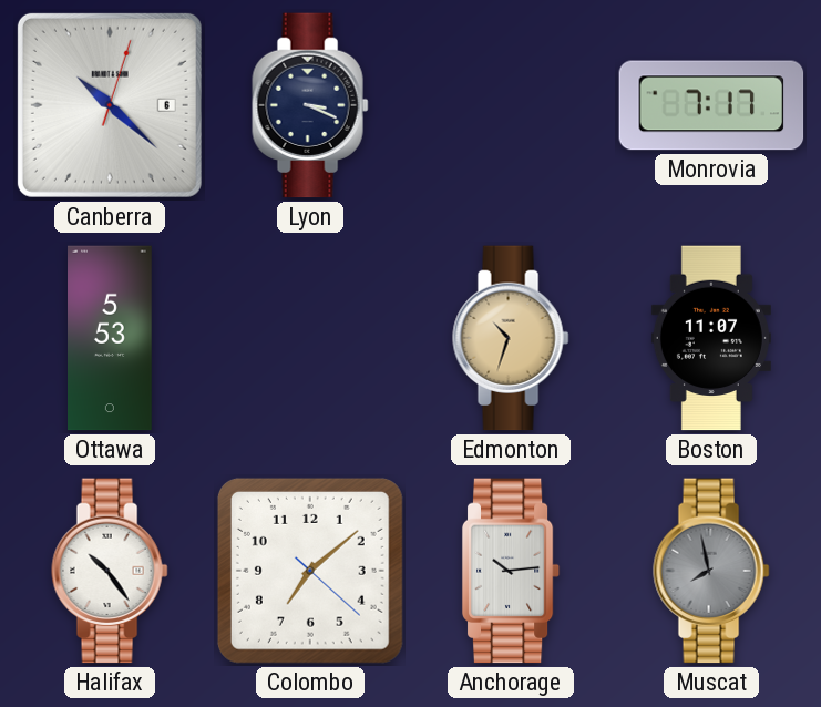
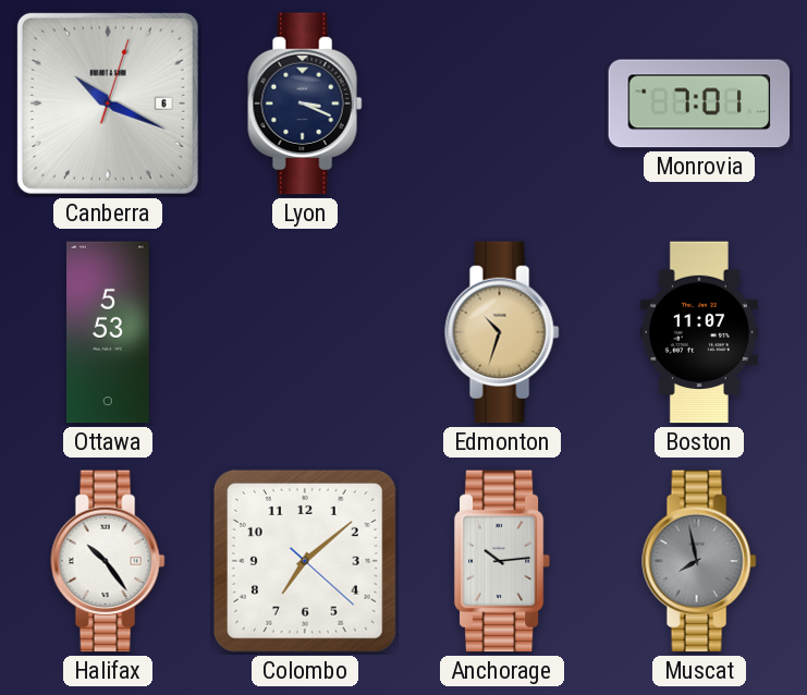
Canberra: 10:22 -> 10:19 (108, 103)
Monrovia: 7:17 -> 7:01 (699, 103)
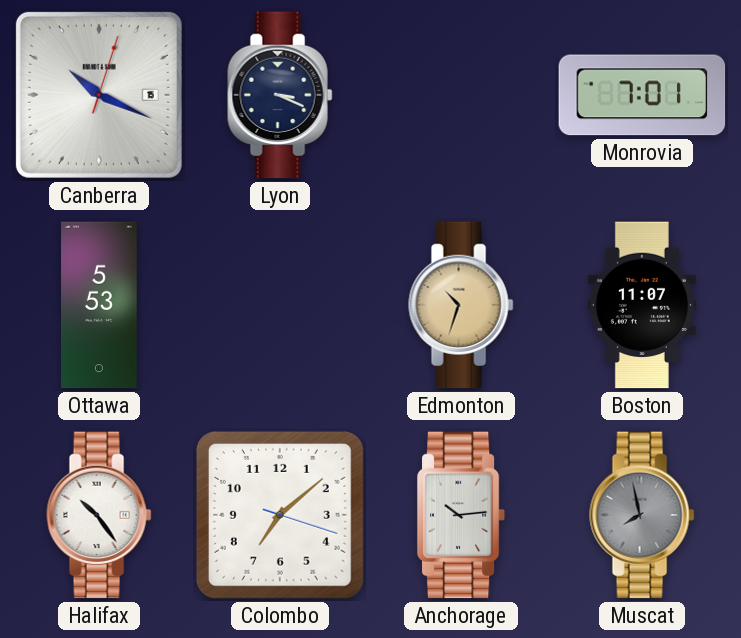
Canberra date: 6 -> 15 (99, 95)
Colombo: 7:08:22 -> 7:08:18 (280, 515)
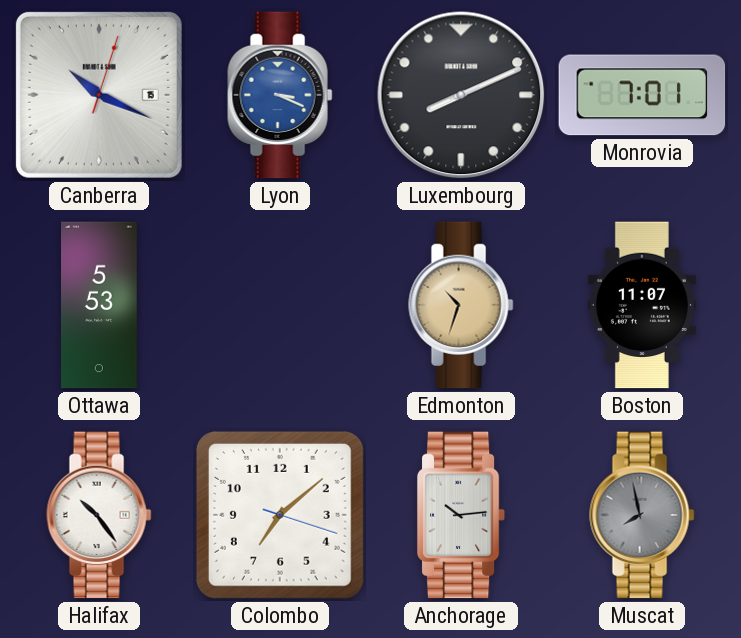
Lyon dial: navy -> blue (280, 95)
Luxembourg: none -> 8:11 (461, 95)
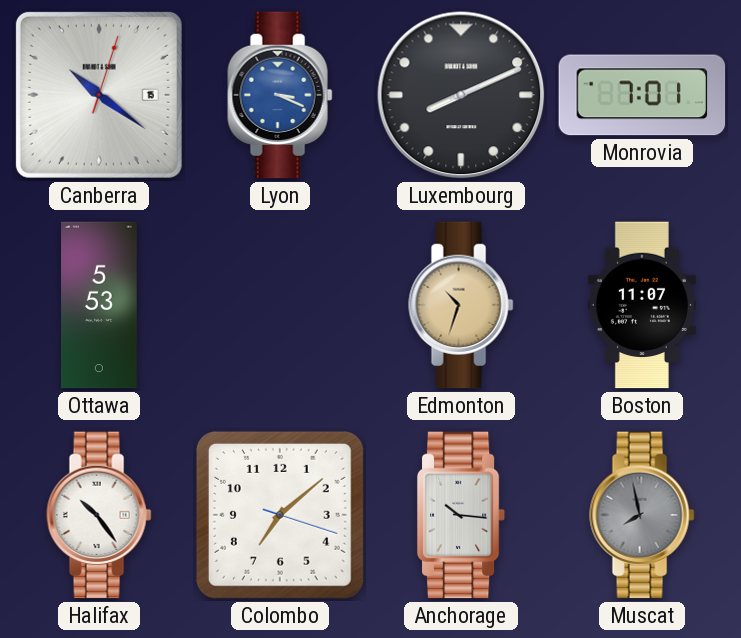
Canberra: 10:19 -> 10:21 (99, 95)
Anchorage: 10:14 -> 10:16 (461, 515)
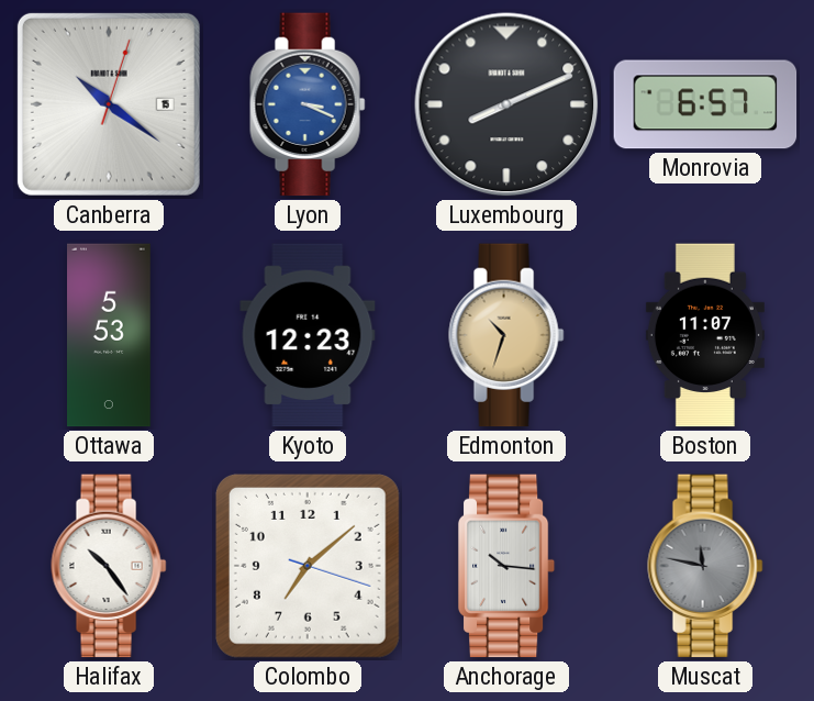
Monrovia: 7:01 -> 6:57 (705, 104)
Kyoto: none -> 12:23 (308, 335)
Muscat: 7:58 -> 11:47 (705, 566)
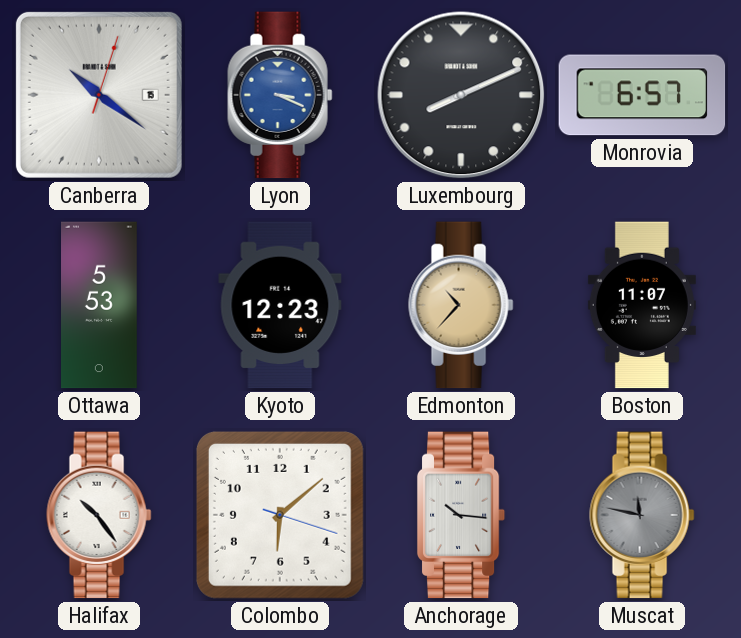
Edmonton: 10:33 -> 10:37 (461, 305)
Colombo: 7:08 -> 6:08 (280, 515)
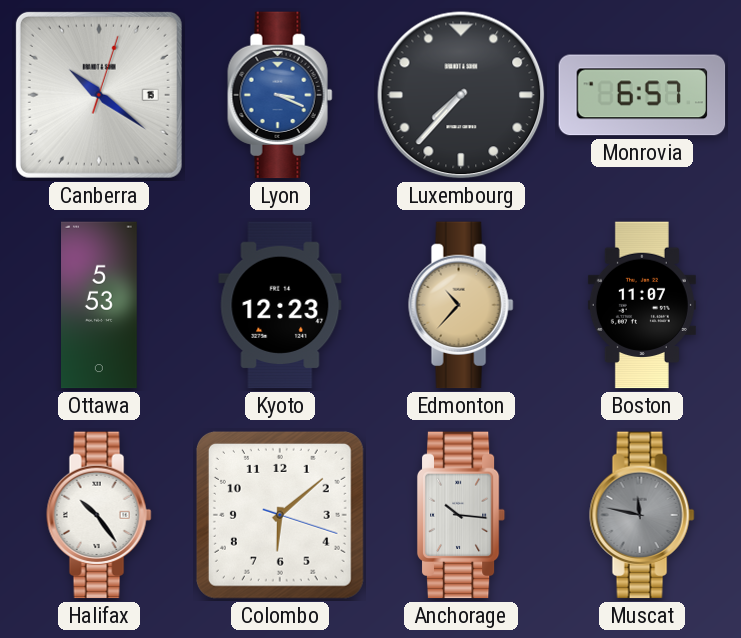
Luxembourg: 8:11 -> 7:37 (461, 95)
